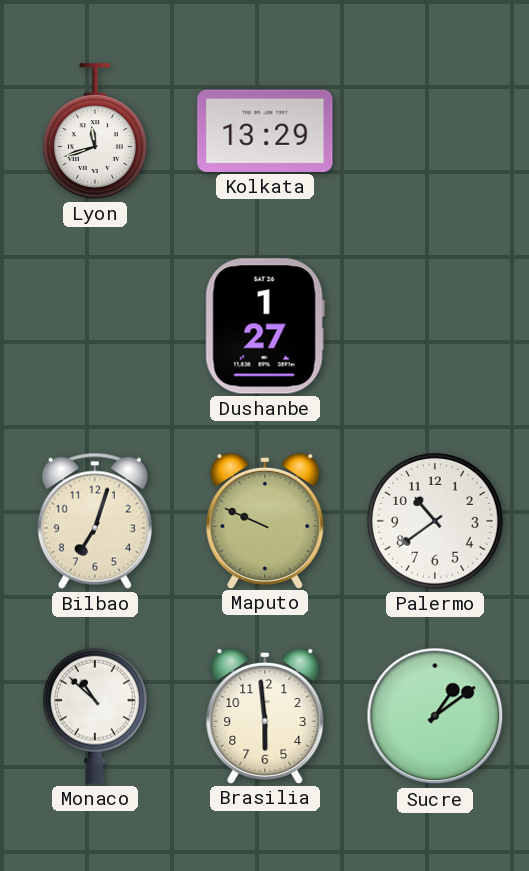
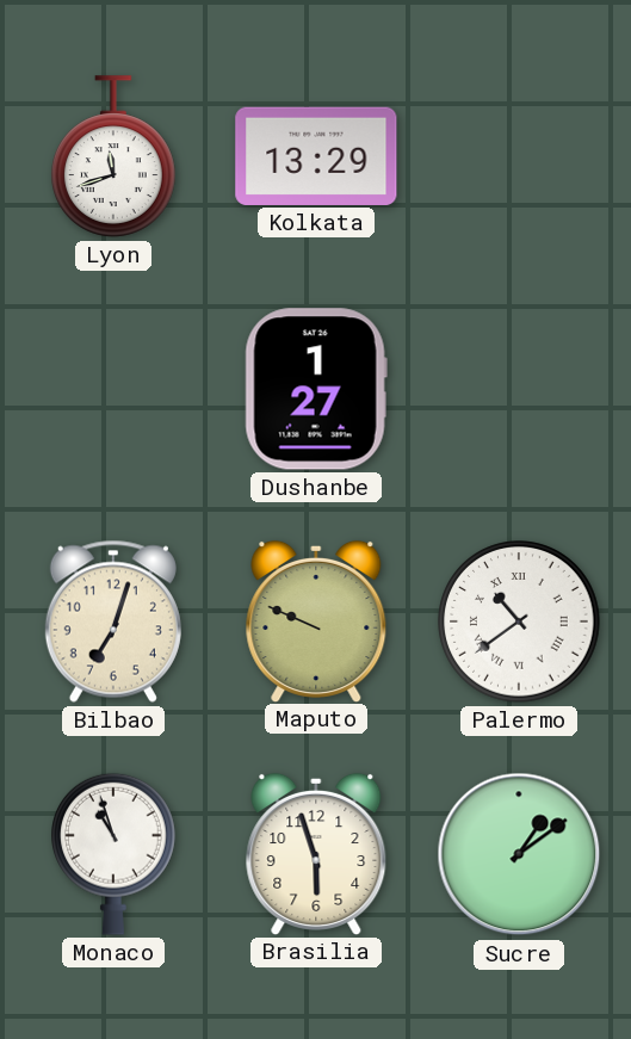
Palermo numerals: Arabic -> Roman (519, 621)
Monaco: 10:52 -> 10:57 (115, 854)
Brasilia: 5:59 -> 5:57 (316, 853)
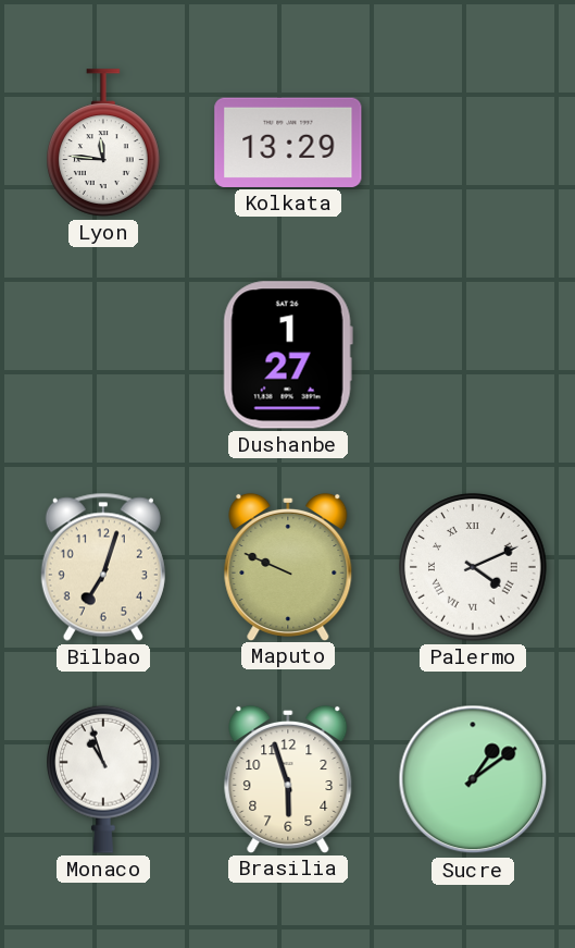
Lyon: 11:42 -> 11:46 (104, 143)
Palermo: 10:39 -> 4:11 (473, 567)
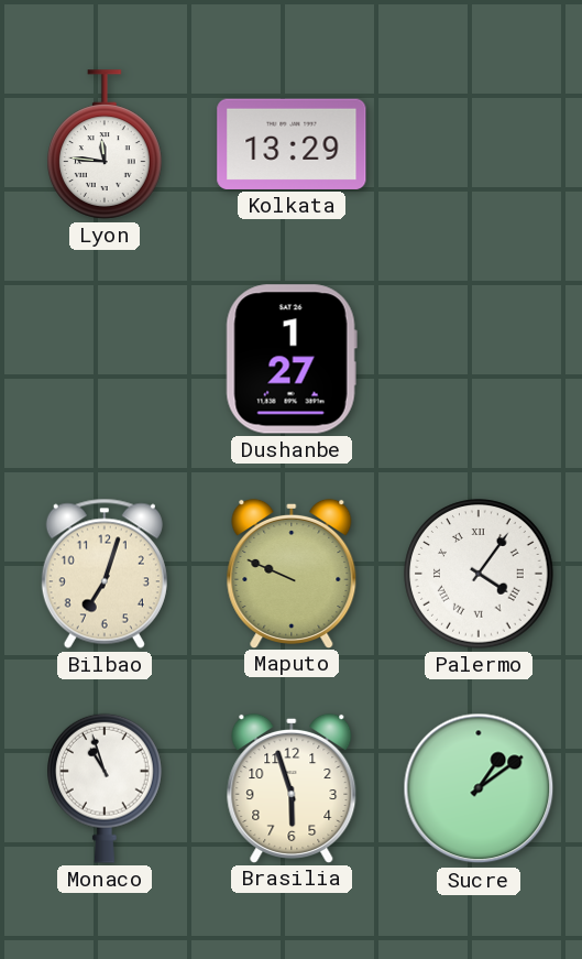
Palermo: 4:11 -> 4:06 (479, 574)
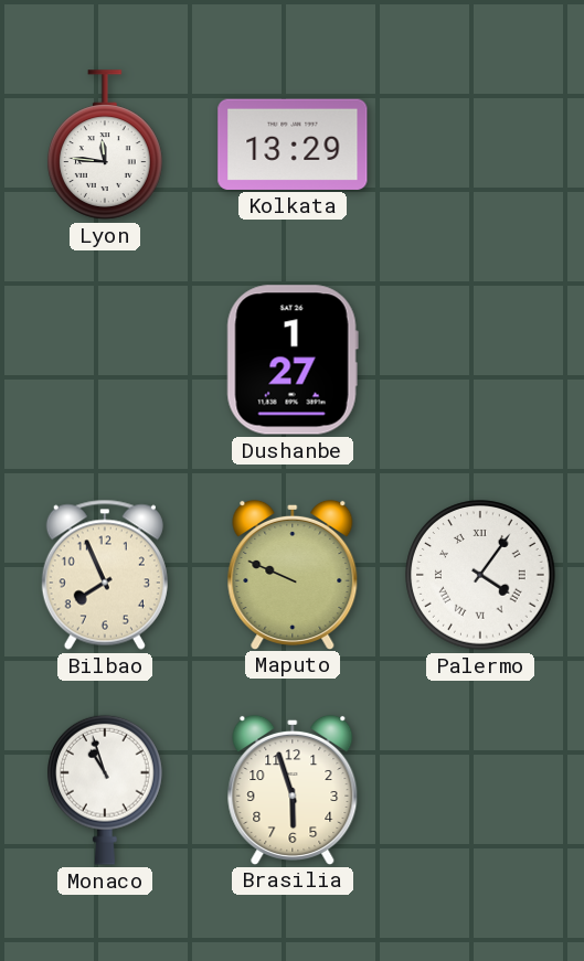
Bilbao: 7:03 -> 7:56 (105, 575)
Sucre: 1:09 -> none (479, 788)
